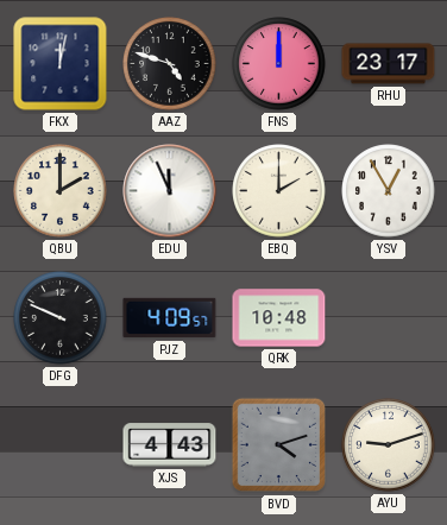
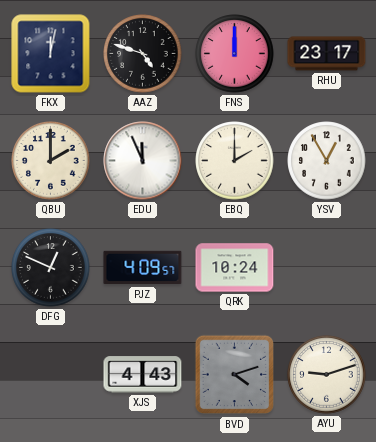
DFG: 9:49 -> 12:49 (51, 268)
QRK: 10:48 -> 10:24 (235, 268)
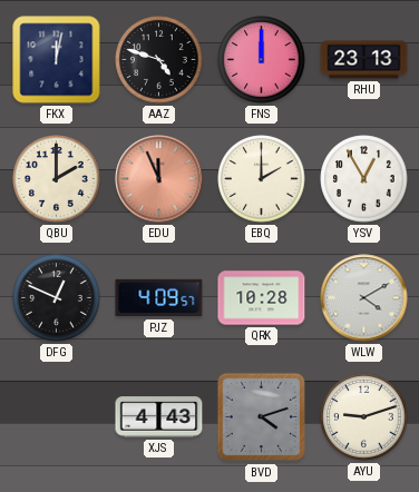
RHU: 23:17 -> 23:13 (364, 60)
EDU dial: white -> salmon (159, 179)
QRK: 10:24 -> 10:28 (262, 298)
WLW: none -> 4:10 (364, 298)
